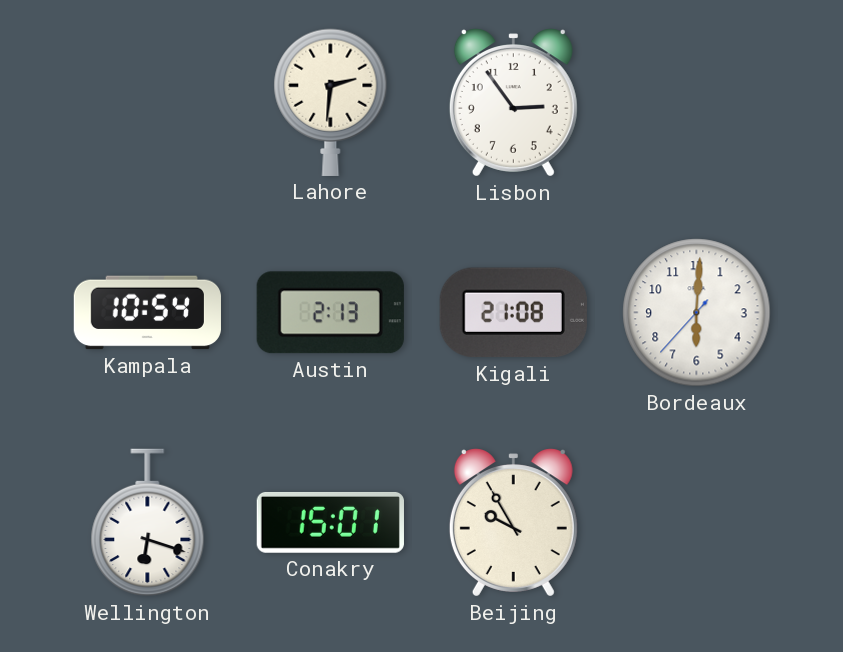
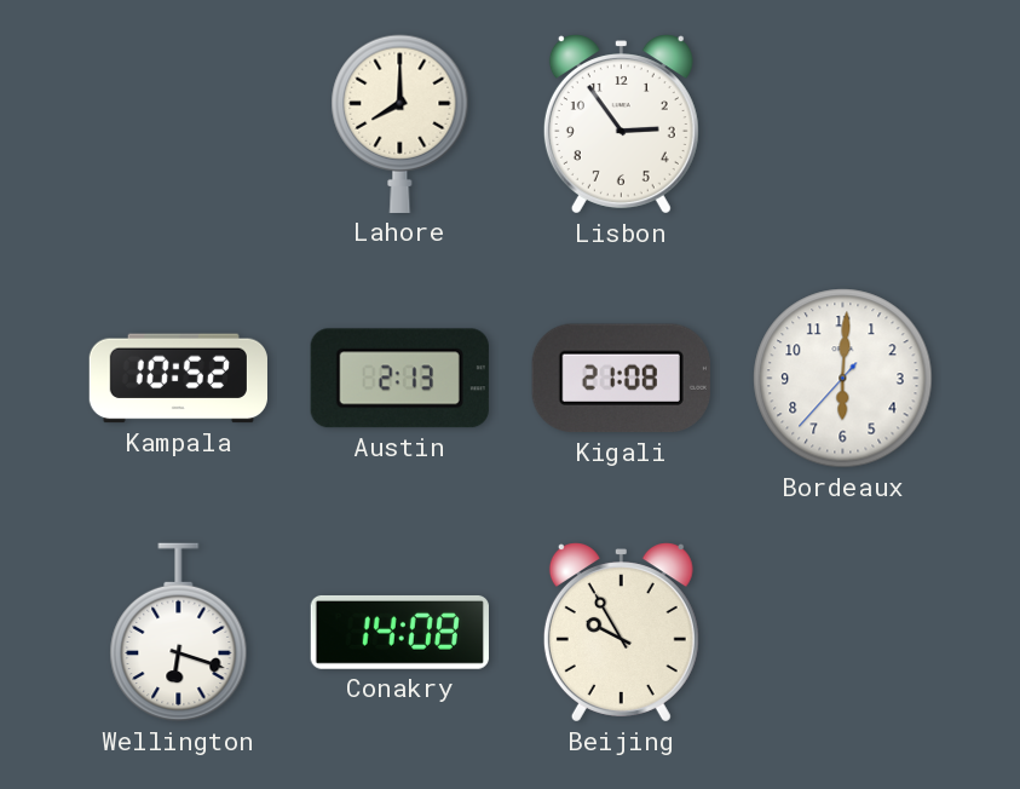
Lahore: 2:31 -> 8:00 (400, 123)
Kampala: 10:54 -> 10:52 (178, 379)
Conakry: 15:01 -> 14:08 (399, 632)
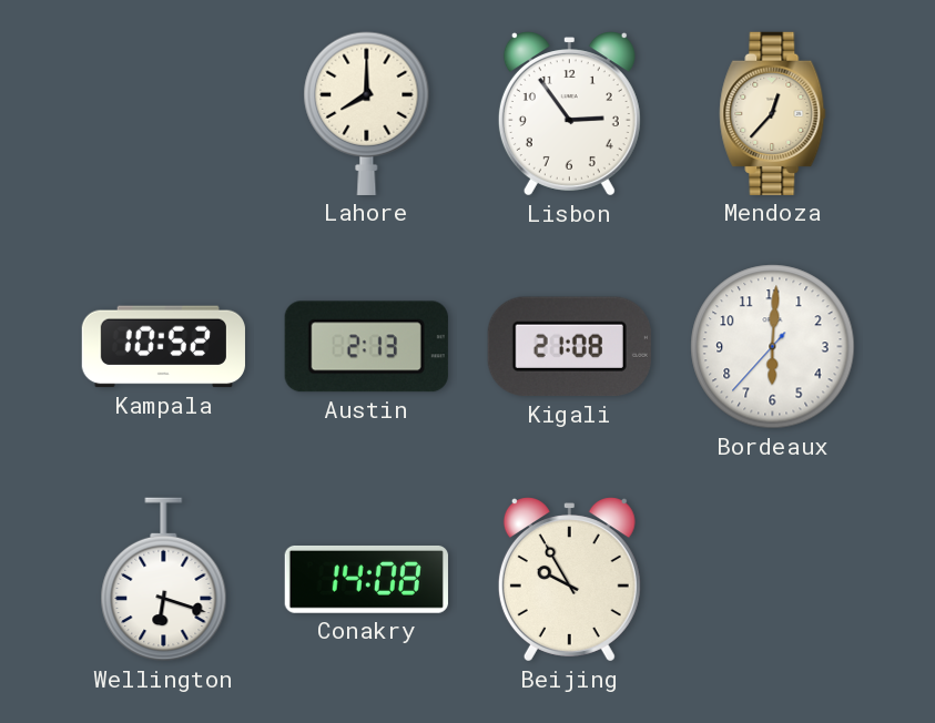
Mendoza: none -> 12:37 (773, 113)
